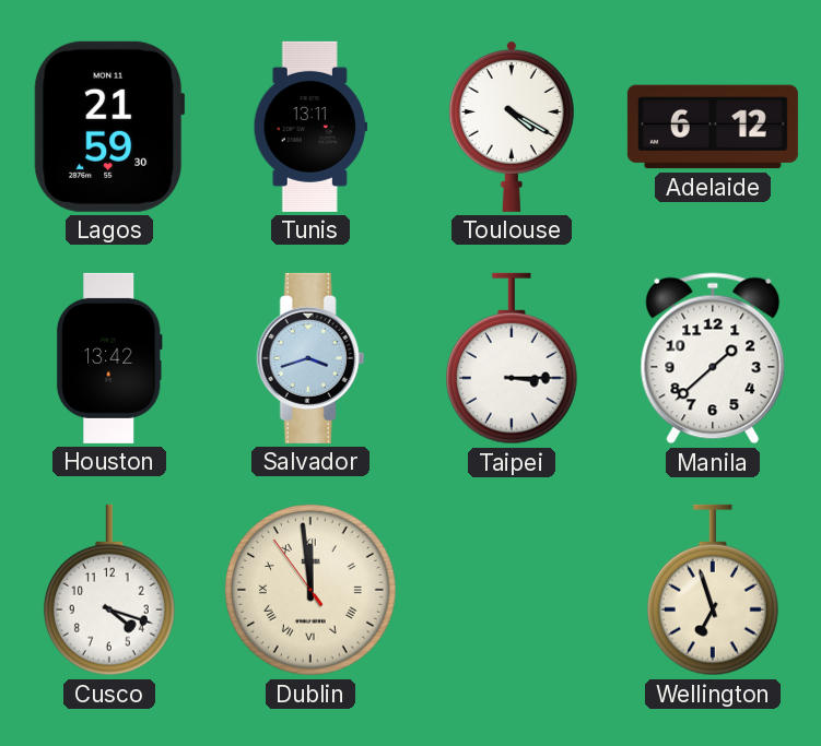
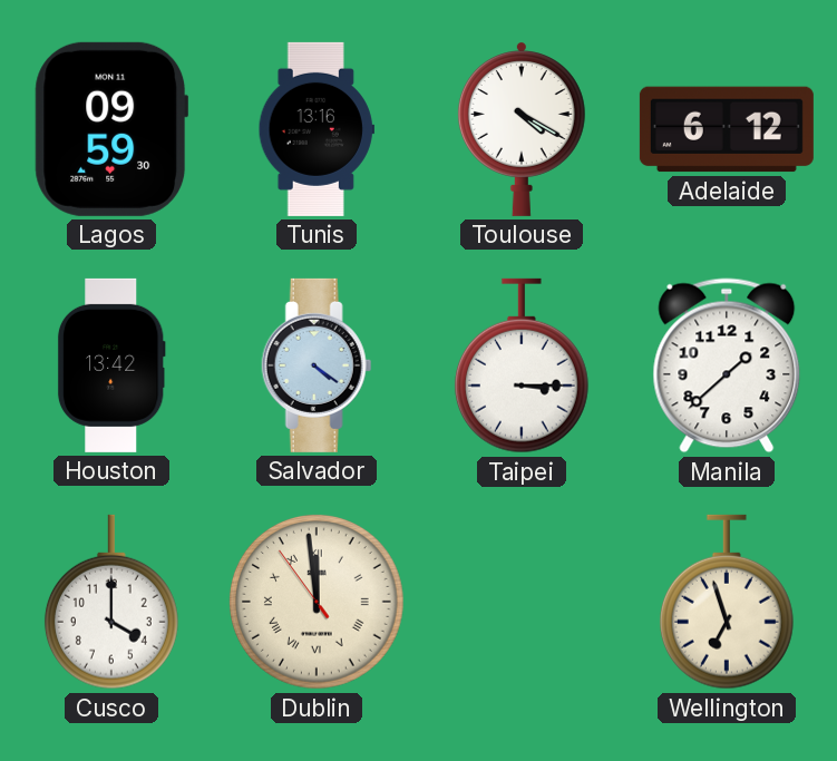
Lagos: 21:59 -> 09:59 (111, 129)
Tunis: 13:11 -> 13:16 (317, 129)
Salvador: 3:42 -> 4:21 (317, 365)
Cusco: 4:18 -> 4:00 (111, 602)
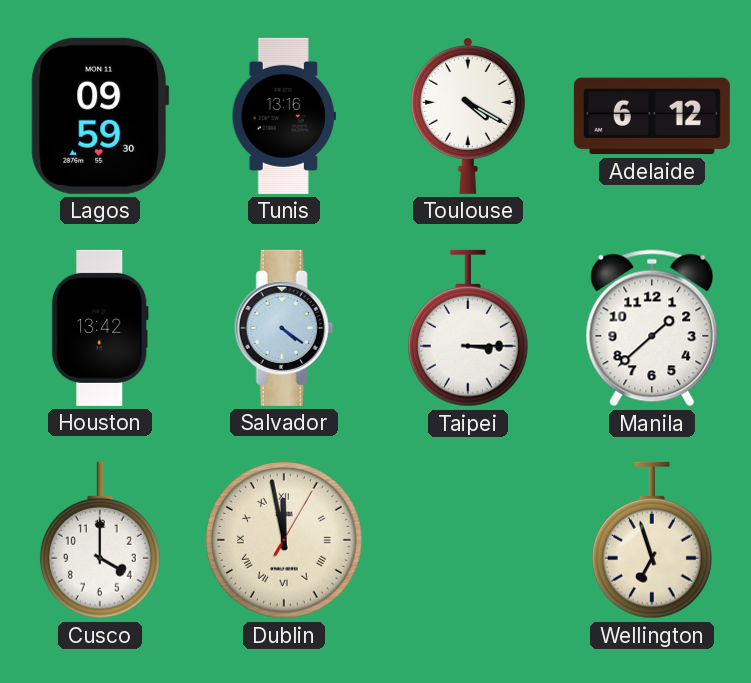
Dublin: 11:58:54 -> 11:58:05 (284, 540)
